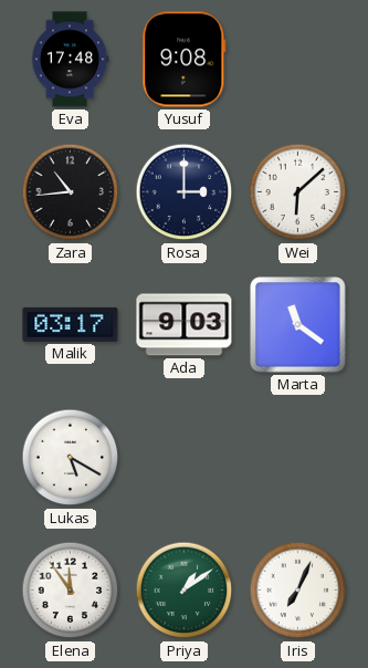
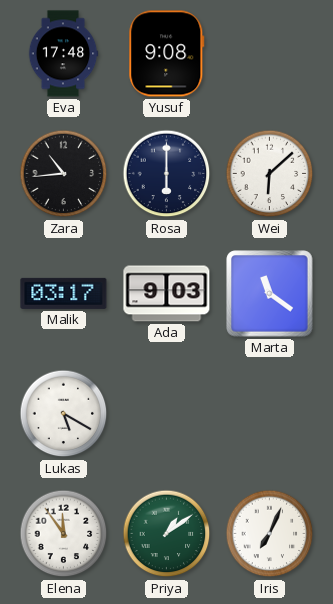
Rosa: 3:00 -> 6:00 (167, 174)
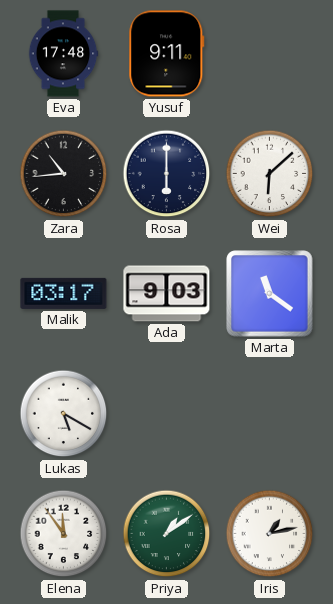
Yusuf: 9:08 -> 9:11 (167, 54)
Iris: 7:04 -> 1:13 (270, 534)
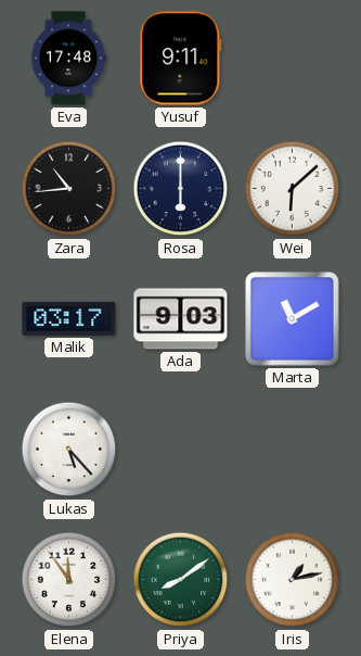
Marta: 11:21 -> 11:10 (293, 319)
Lukas: 5:20 -> 5:23 (69, 450)
Priya: 1:09 -> 8:09 (181, 580)
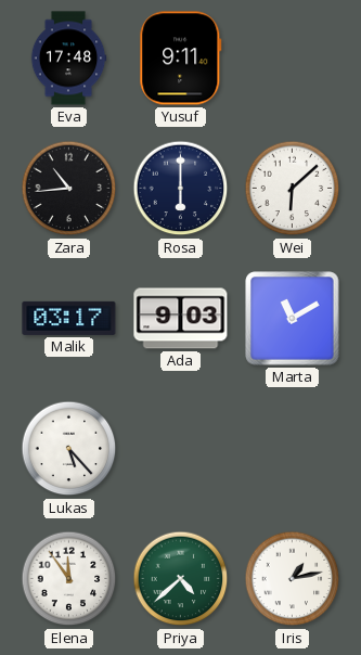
Priya: 8:09 -> 4:38 (181, 579)
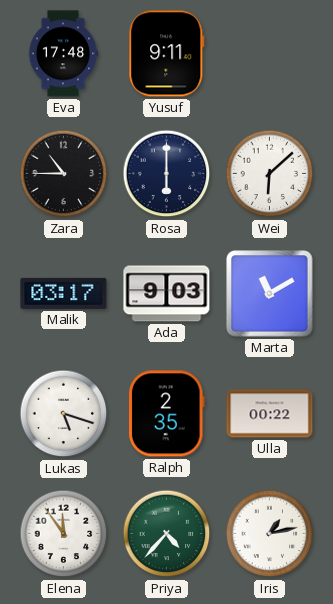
Zara: 10:44 -> 10:45 (64, 174)
Lukas: 5:23 -> 5:18 (64, 414)
Ralph: none -> 2:35 (167, 414)
Ulla: none -> 00:22 (270, 414)
Priya: 4:38 -> 4:37 (167, 534)
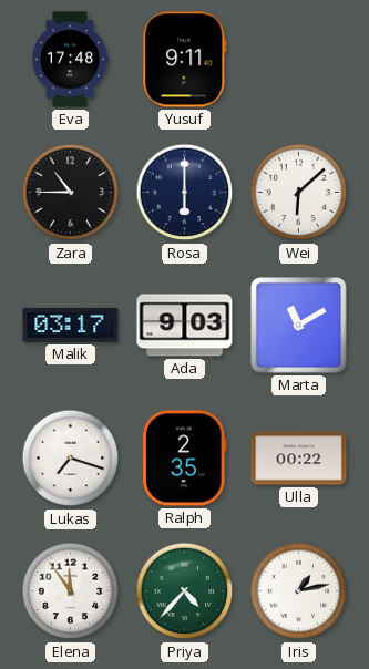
Lukas: 5:18 -> 7:18 (71, 459)
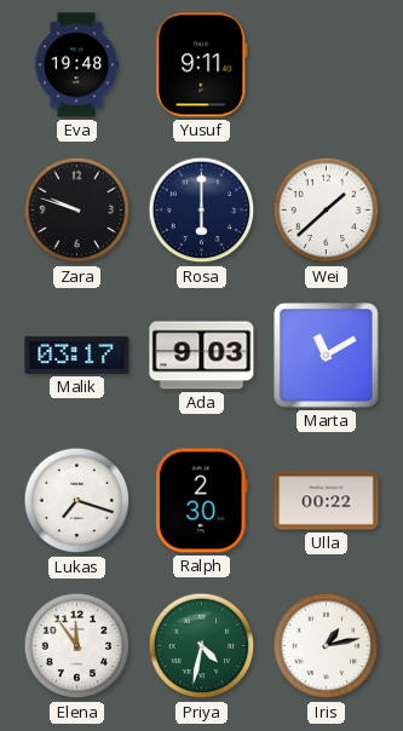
Eva: 17:48 -> 19:48 (76, 65)
Zara: 10:45 -> 9:48 (77, 211)
Wei: 6:08 -> 1:38 (327, 211)
Ralph: 2:35 -> 2:30 (202, 501)
Priya: 4:37 -> 4:32 (202, 646)
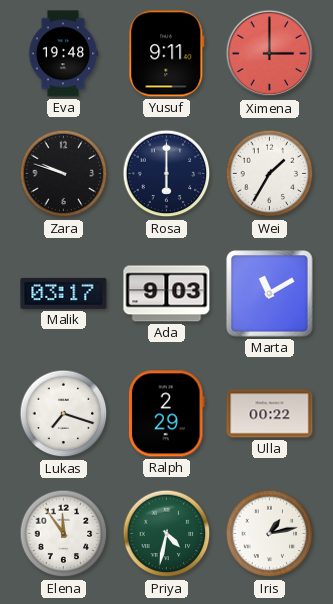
Ximena: none -> 3:00 (270, 54)
Wei: 1:38 -> 1:35 (270, 174)
Ralph: 2:30 -> 2:29 (167, 414)
